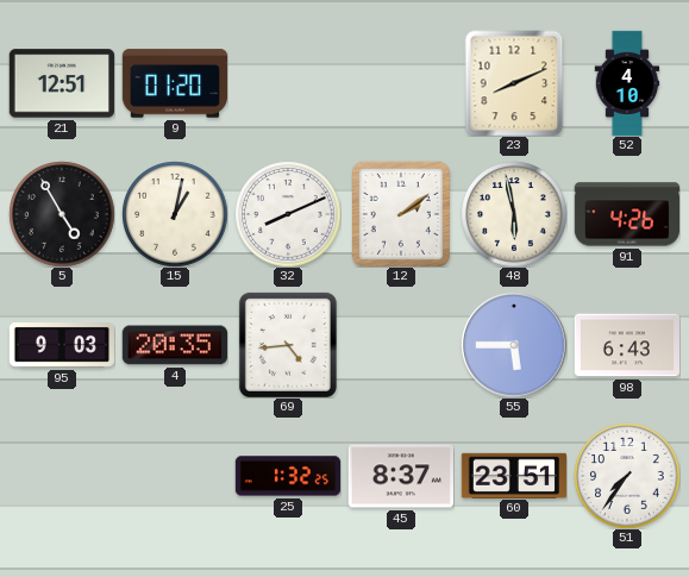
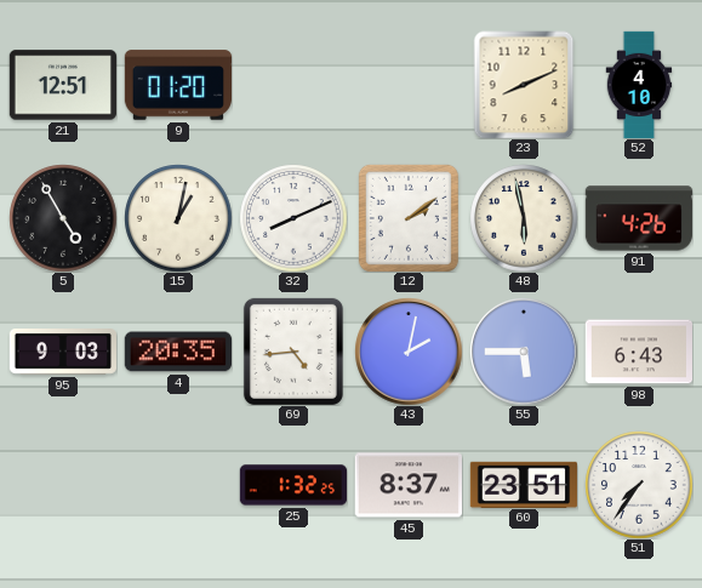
43: none -> 2:02 (409, 352)
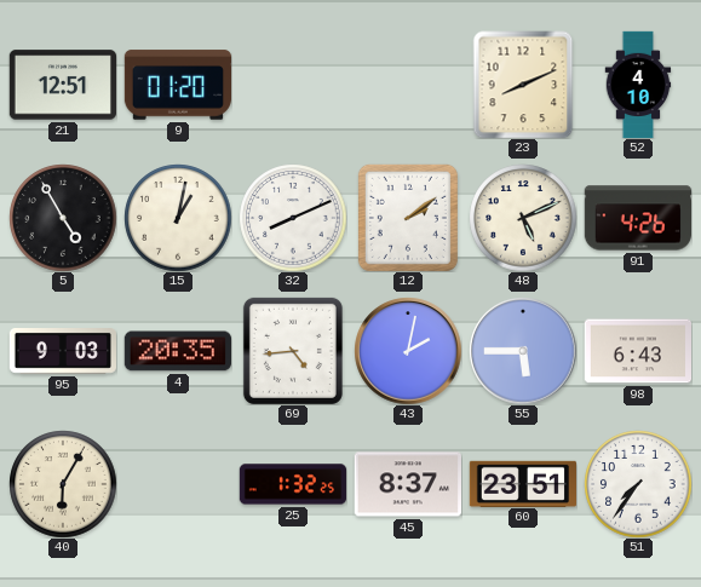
48: 5:58 -> 5:11 (523, 218)
40: none -> 6:05 (63, 484)
